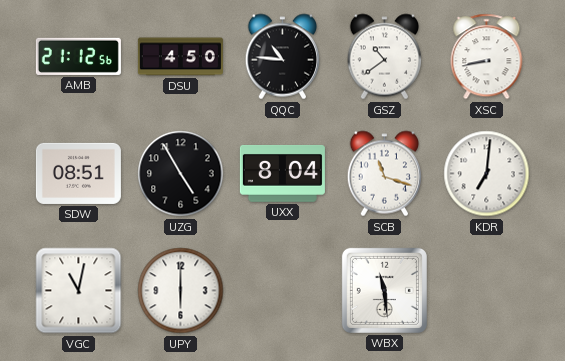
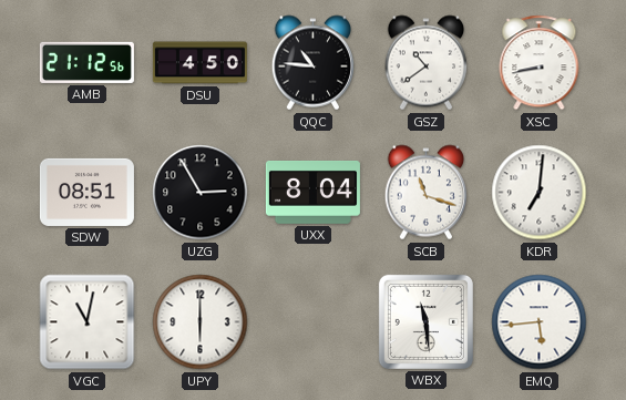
UZG: 4:55 -> 2:55 (201, 193)
EMQ: none -> 5:44 (540, 322)
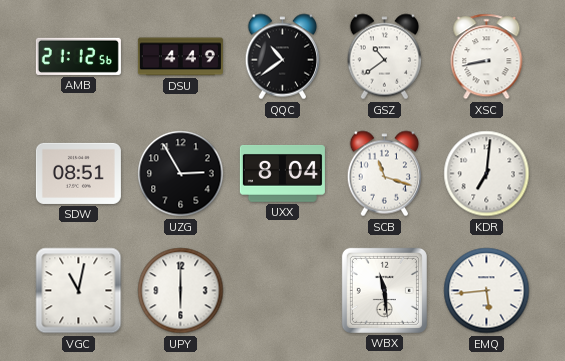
DSU: 4:50 -> 4:49 (180, 57)
QQC: 10:46 -> 10:39 (282, 57)
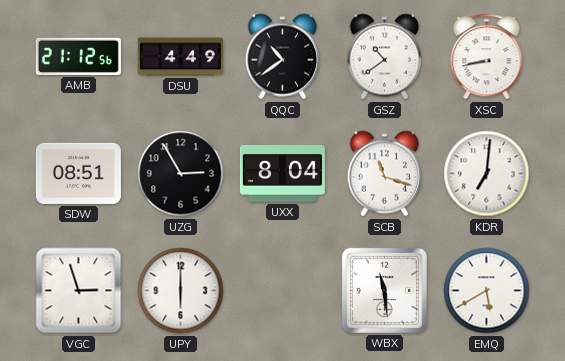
VGC: 11:02 -> 2:57 (79, 291)
EMQ: 5:44 -> 5:40 (487, 291)
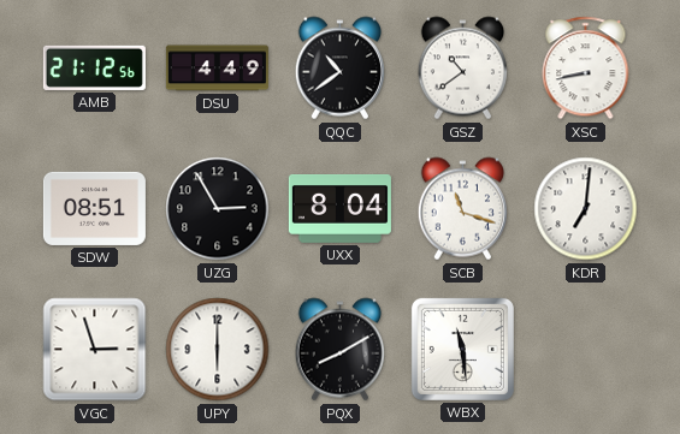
PQX: none -> 8:10 (339, 350)
EMQ: 5:40 -> none (487, 291)
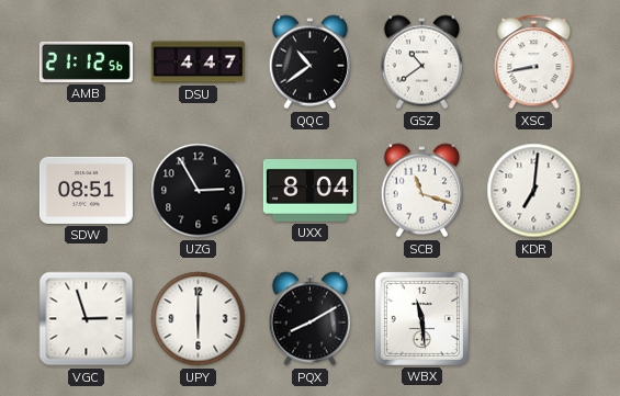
DSU: 4:49 -> 4:47 (198, 63)
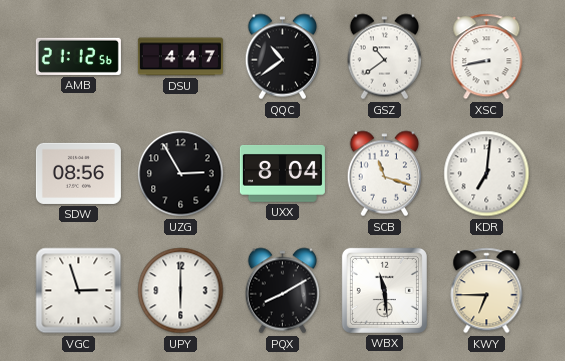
SDW: 08:51 -> 08:56 (78, 173)
KWY: none -> 6:45 (487, 291)
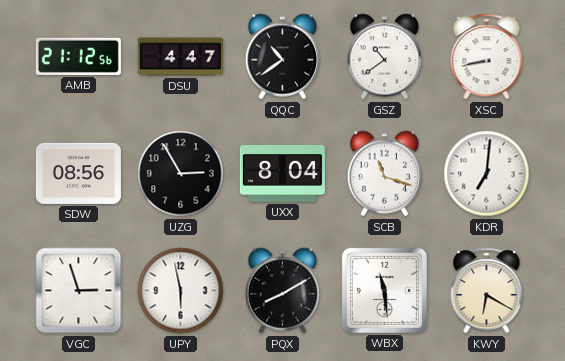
UPY: 6:00 -> 5:58 (181, 291)
KWY: 6:45 -> 6:20 (487, 291)
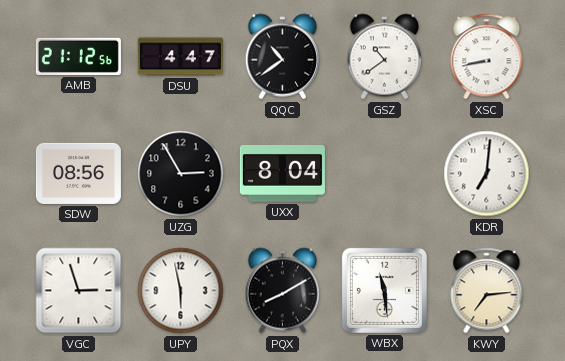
SCB: 11:18 -> none (384, 174)
KWY: 6:20 -> 7:14 (487, 291)
